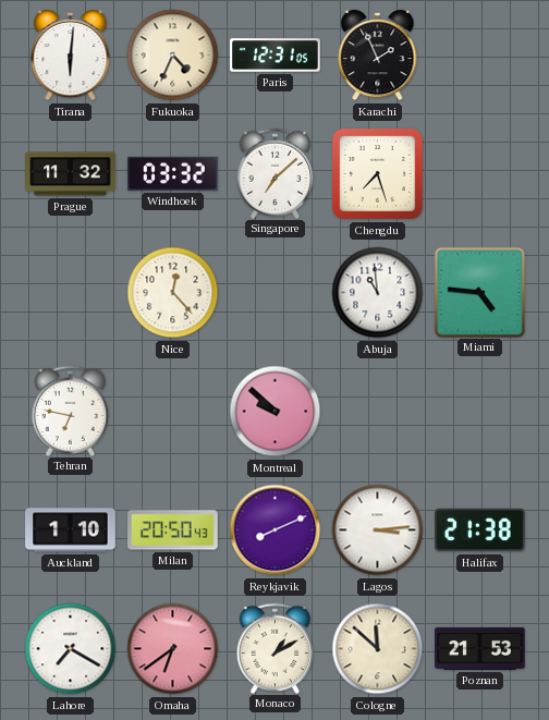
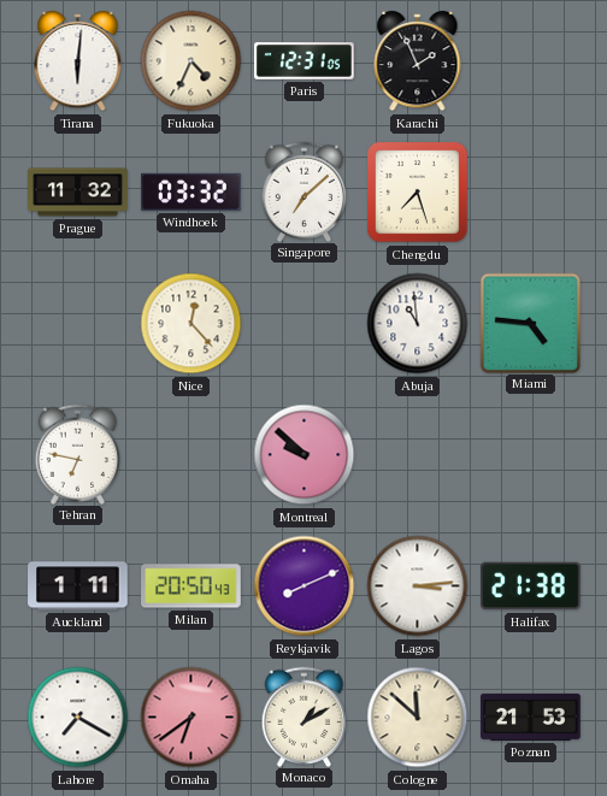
Auckland: 1:10 -> 1:11 (78, 586)
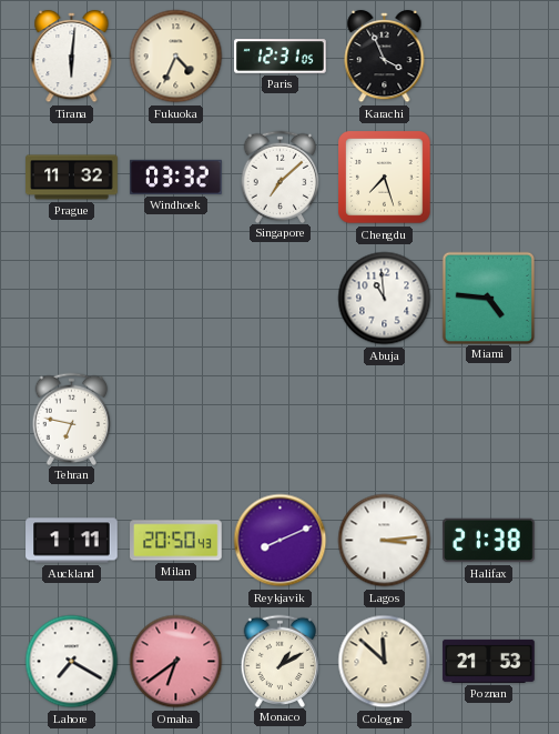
Karachi: 1:56 -> 3:56 (385, 57)
Nice: 12:23 -> none (191, 324)
Montreal: 9:52 -> none (305, 455)
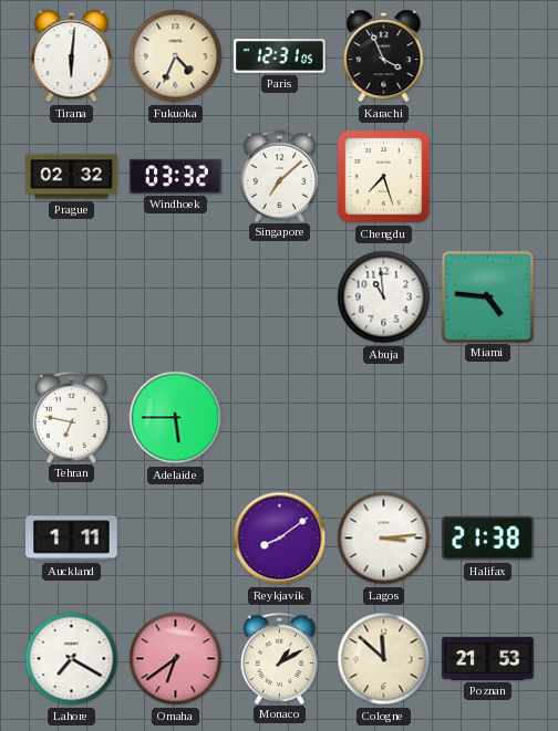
Prague: 11:32 -> 02:32 (72, 177)
Adelaide: none -> 5:45 (176, 418)
Milan: 20:50 -> none (176, 541)
Reykjavik: 8:11 -> 8:09 (280, 539)
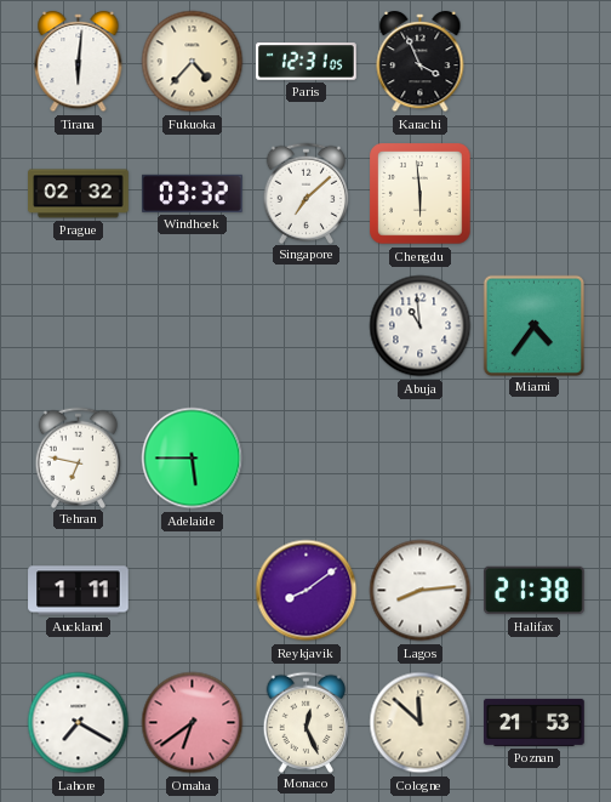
Fukuoka: 4:34 -> 4:37 (193, 62)
Chengdu: 7:27 -> 5:59 (421, 194)
Miami: 4:46 -> 4:36 (533, 325)
Lagos: 3:14 -> 8:14 (421, 591)
Monaco: 1:10 -> 12:26 (307, 722)
